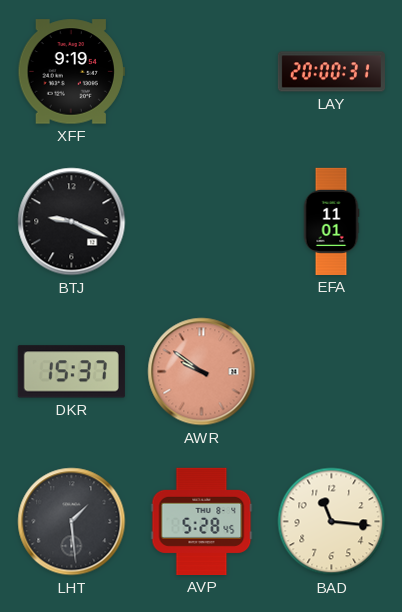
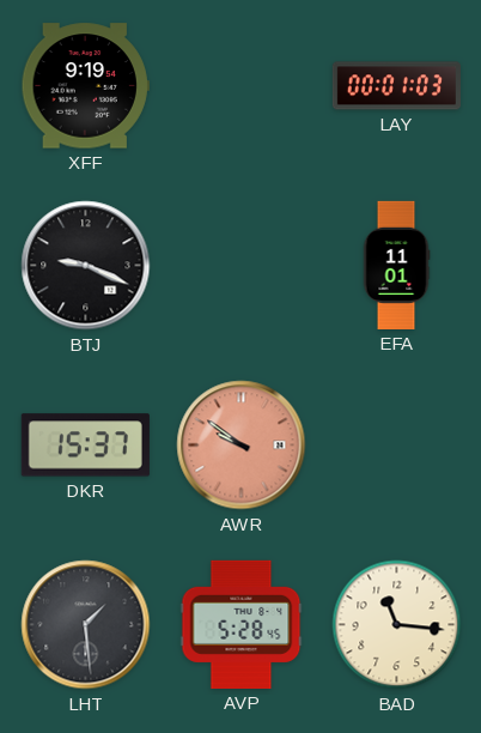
LAY: 20:00 -> 00:01 (396, 86)
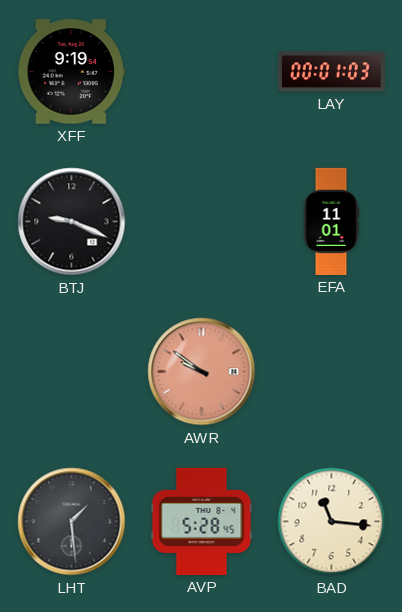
DKR: 15:37 -> none (85, 446)
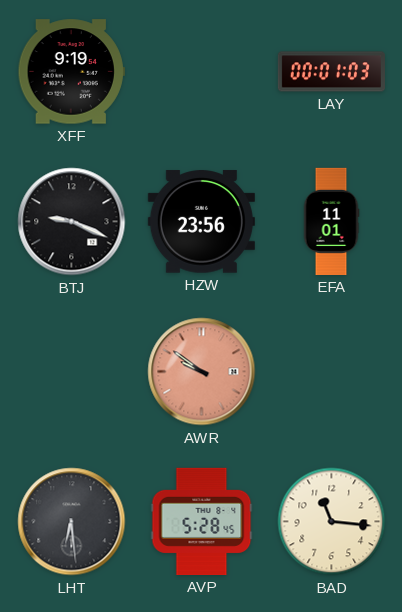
HZW: none -> 23:56 (201, 222)
LHT: 1:29 -> 6:29 (72, 522)
